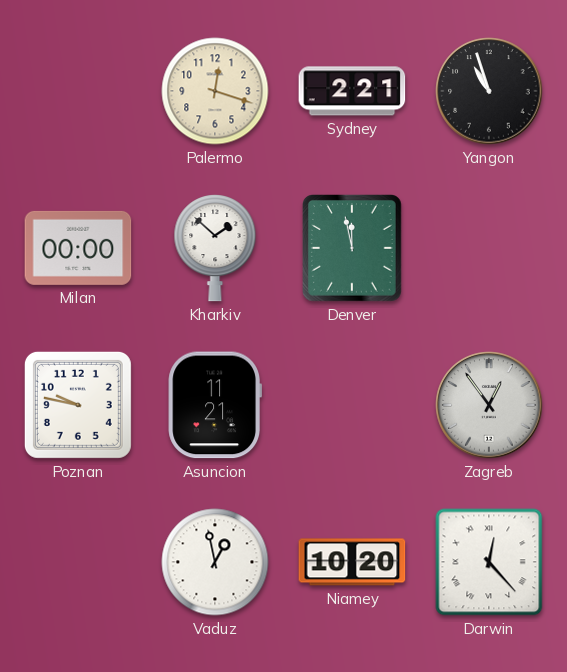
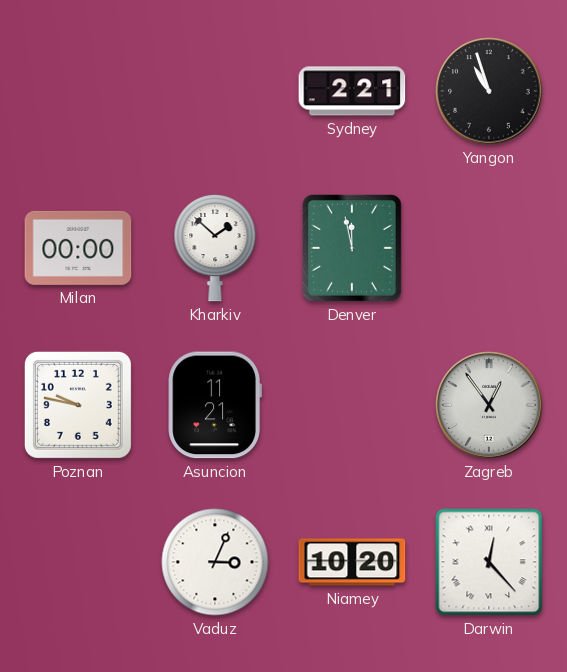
Palermo: 12:18 -> none (215, 91)
Vaduz: 12:58 -> 3:04 (215, 562)
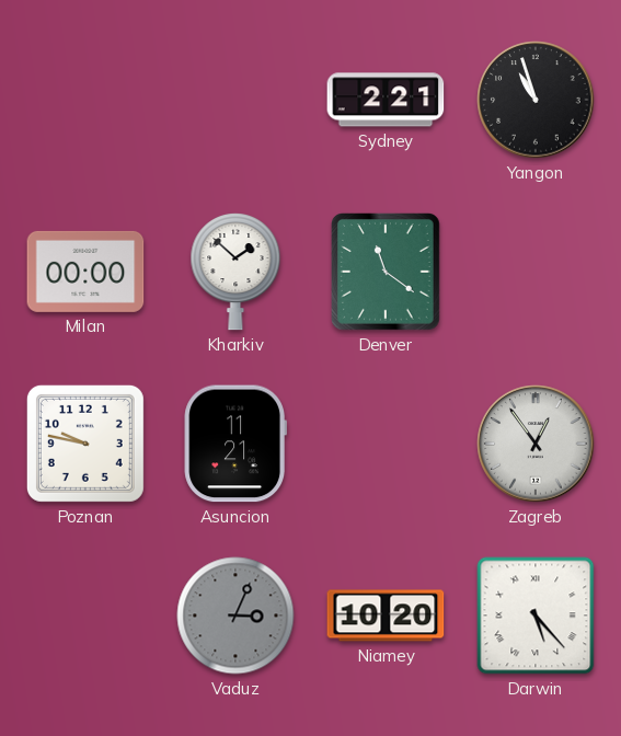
Denver: 11:58 -> 11:21 (387, 273)
Vaduz dial: white -> grey (235, 616)
Darwin: 12:23 -> 5:23 (536, 616)
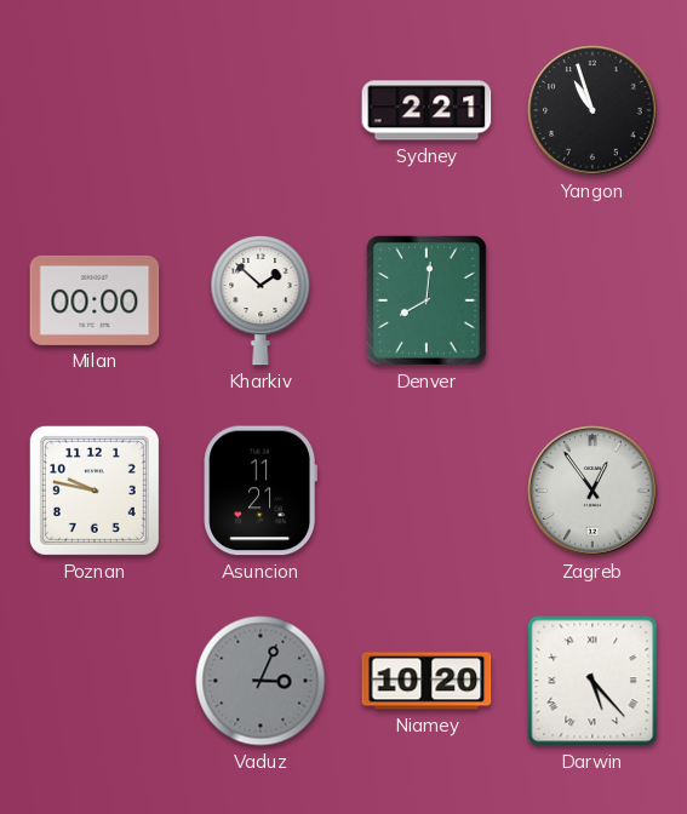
Denver: 11:21 -> 8:01 (428, 302)
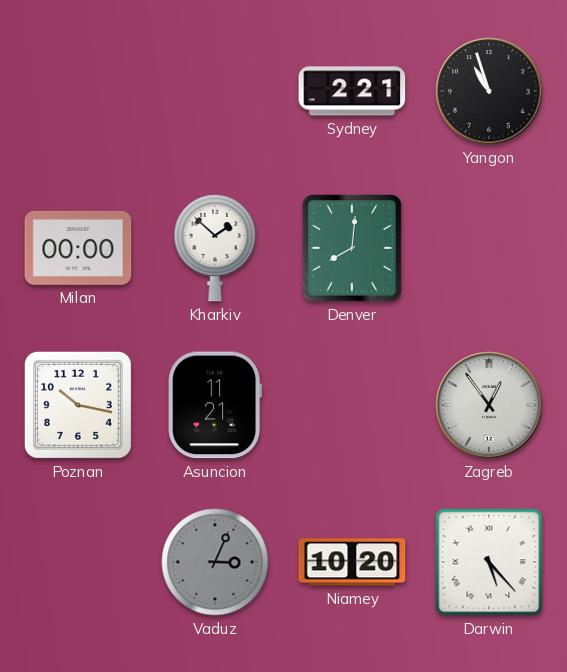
Poznan: 9:47 -> 10:17 (78, 405)
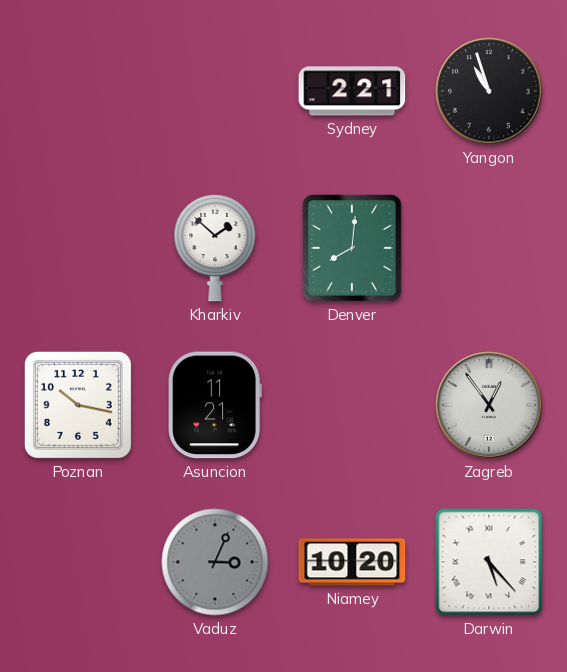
Milan: 00:00 -> none (78, 248)
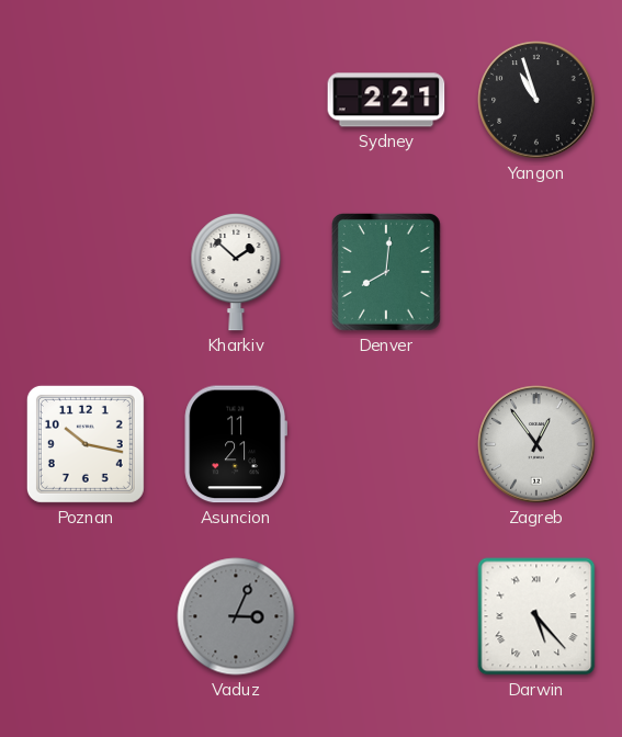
Niamey: 10:20 -> none (352, 562)
